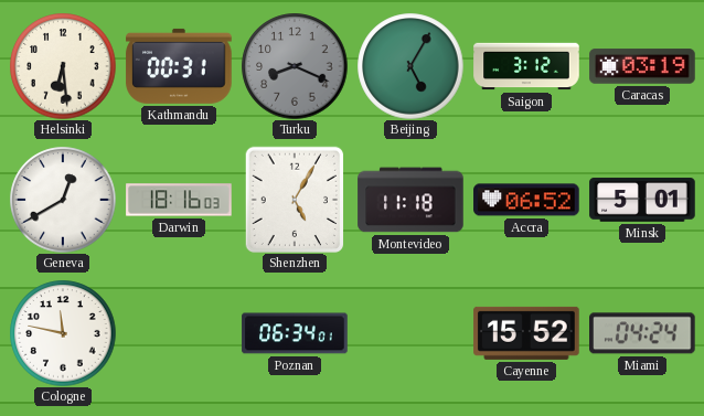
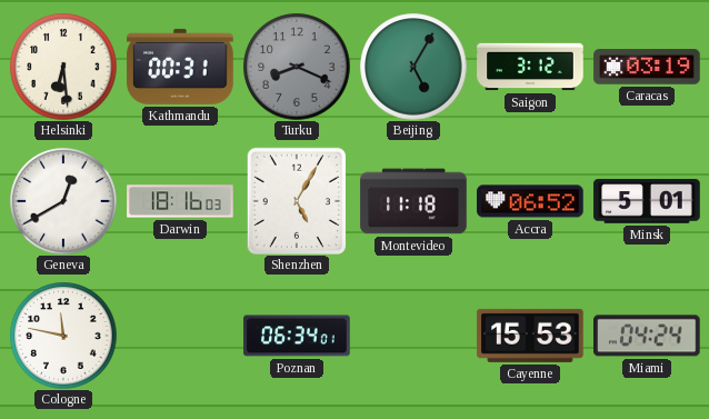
Cayenne: 15:52 -> 15:53 (530, 336)
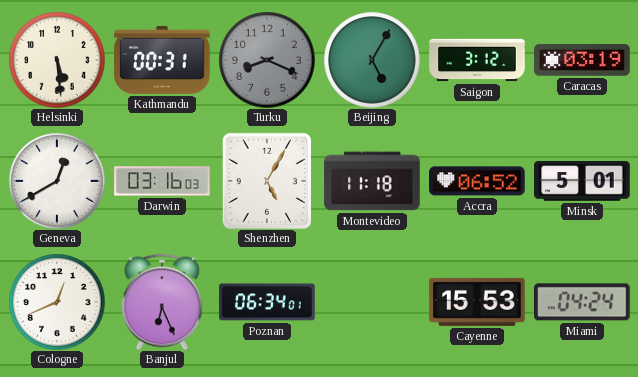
Helsinki: 6:29 -> 5:29 (57, 60)
Darwin: 18:16 -> 03:16 (162, 181)
Cologne: 11:47 -> 12:41 (57, 302)
Banjul: none -> 6:26 (162, 302)
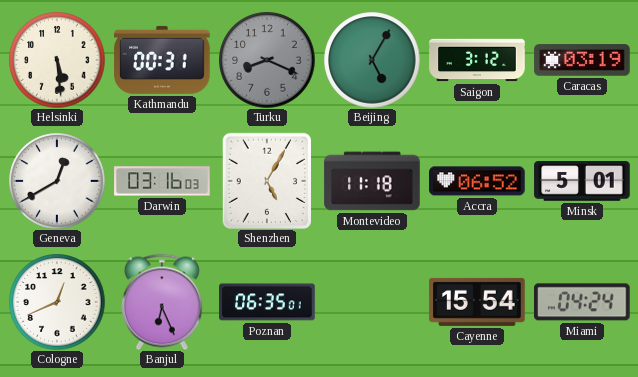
Poznan: 06:34 -> 06:35 (267, 302)
Cayenne: 15:53 -> 15:54 (477, 302)
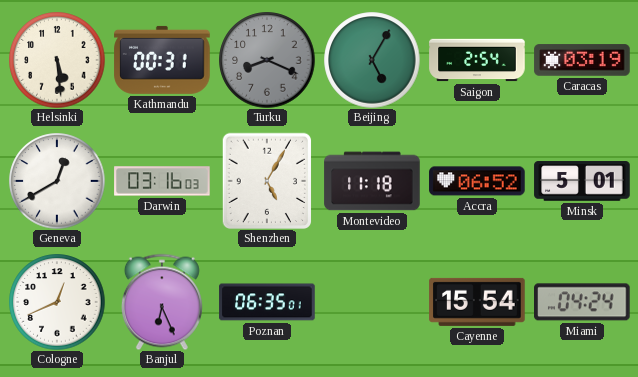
Saigon: 3:12 -> 2:54 (477, 60)
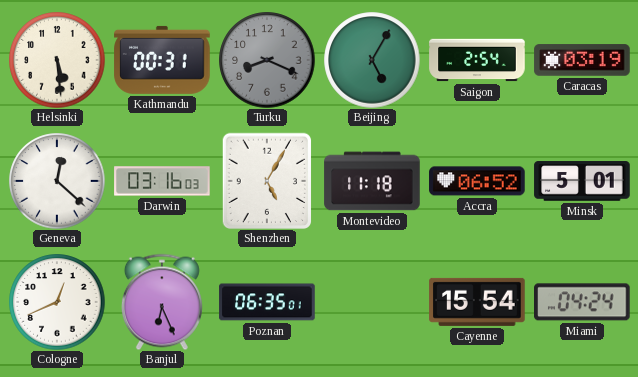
Geneva: 12:40 -> 12:22 (57, 181)
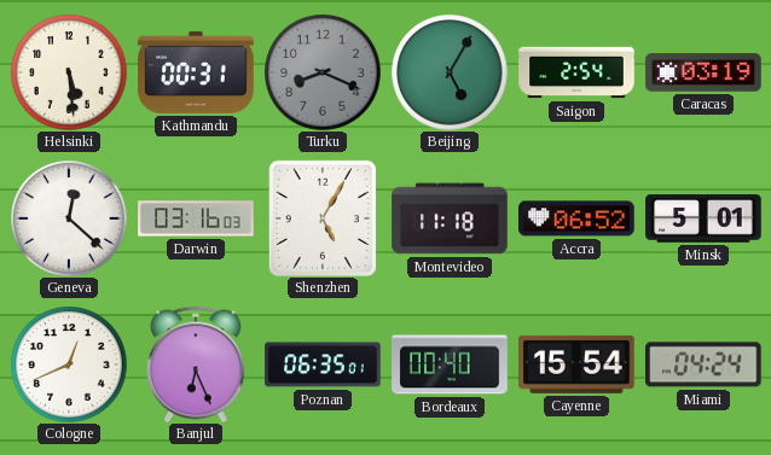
Bordeaux: none -> 00:40 (450, 364)
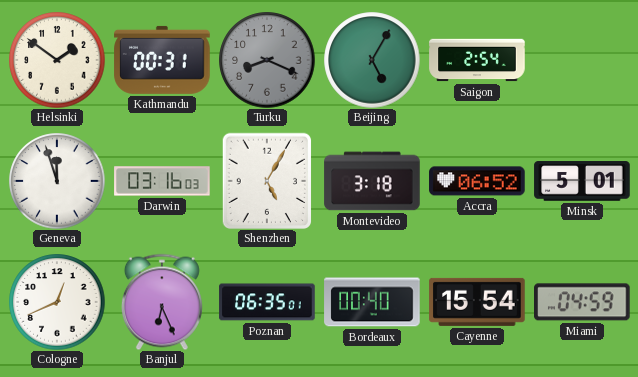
Helsinki: 5:29 -> 1:51 (57, 60)
Caracas: 03:19 -> none (703, 72)
Geneva: 12:22 -> 11:57 (57, 181)
Montevideo: 11:18 -> 3:18 (372, 181)
Miami: 04:24 -> 04:59 (583, 302)
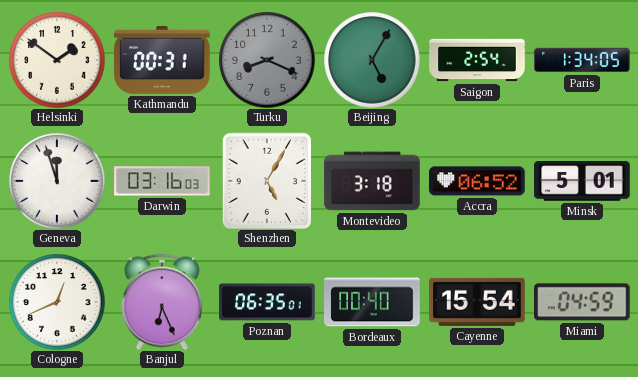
Paris: none -> 1:34 (582, 60)
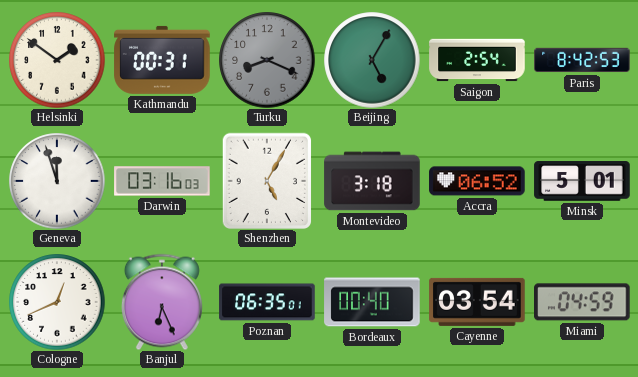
Paris: 1:34 -> 8:42 (582, 60)
Cayenne: 15:54 -> 03:54 (477, 302)
